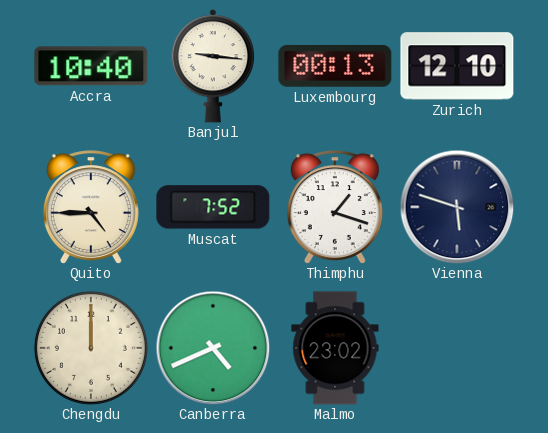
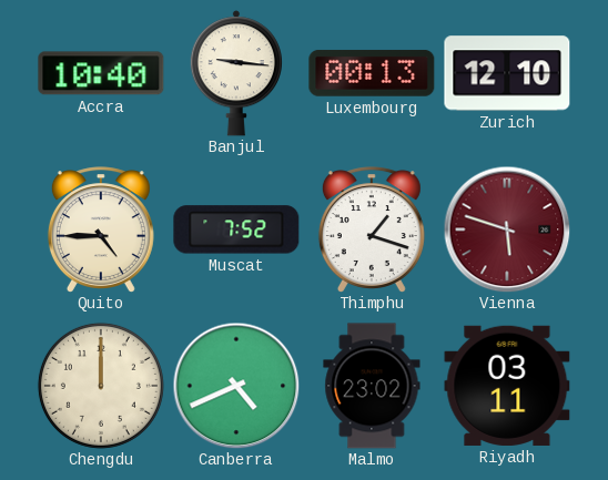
Vienna dial: navy -> burgundy (507, 229)
Riyadh: none -> 03:11 (507, 386)
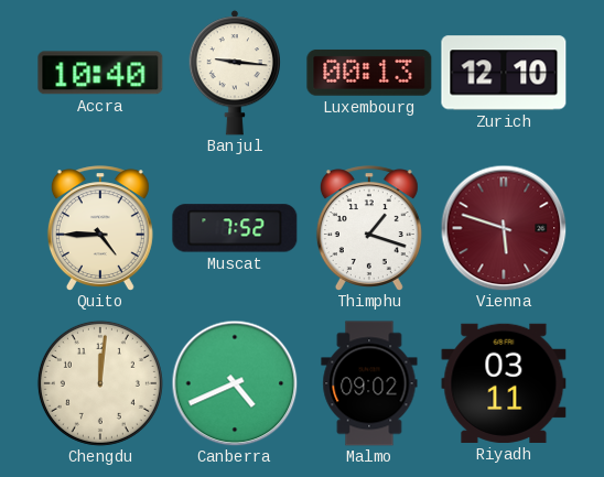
Chengdu: 12:00 -> 12:01 (100, 383)
Malmo: 23:02 -> 09:02 (369, 383)
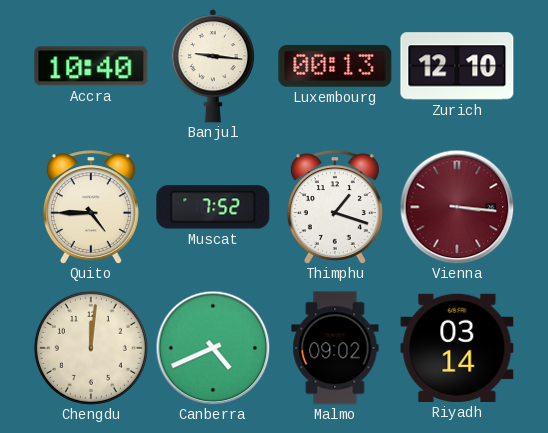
Vienna: 5:48 -> 3:16 (457, 207)
Riyadh: 03:11 -> 03:14 (457, 348)
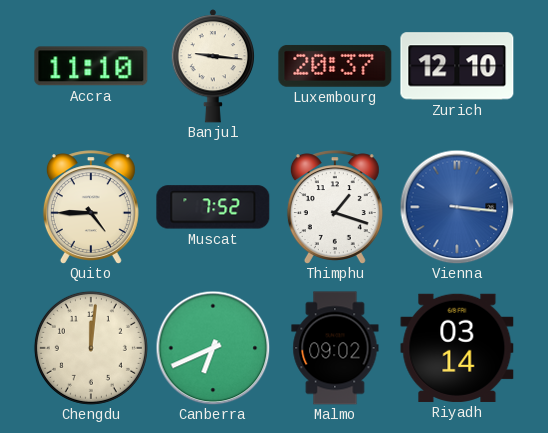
Accra: 10:40 -> 11:10 (91, 66)
Luxembourg: 00:13 -> 20:37 (335, 66)
Vienna dial: burgundy -> blue (457, 207)
Canberra: 4:41 -> 6:41 (213, 348)
